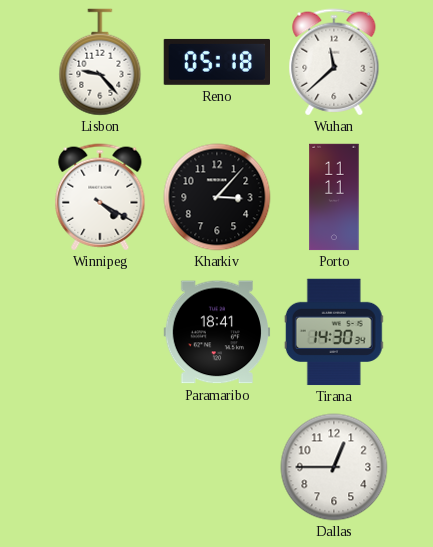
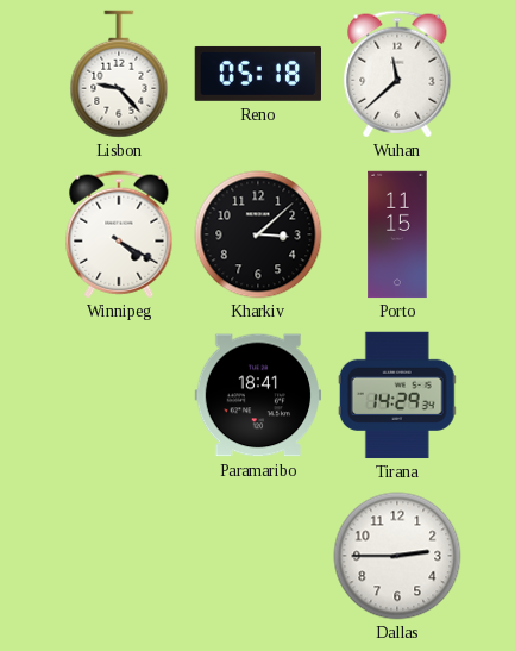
Kharkiv: 3:07 -> 3:08 (258, 234)
Porto: 11:11 -> 11:15 (397, 234)
Tirana: 14:30 -> 14:29 (397, 395)
Dallas: 12:45 -> 2:45 (397, 556)
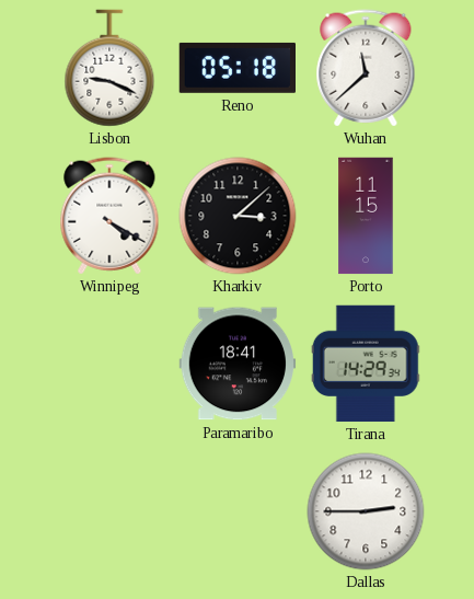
Lisbon: 9:23 -> 9:19 (109, 68)
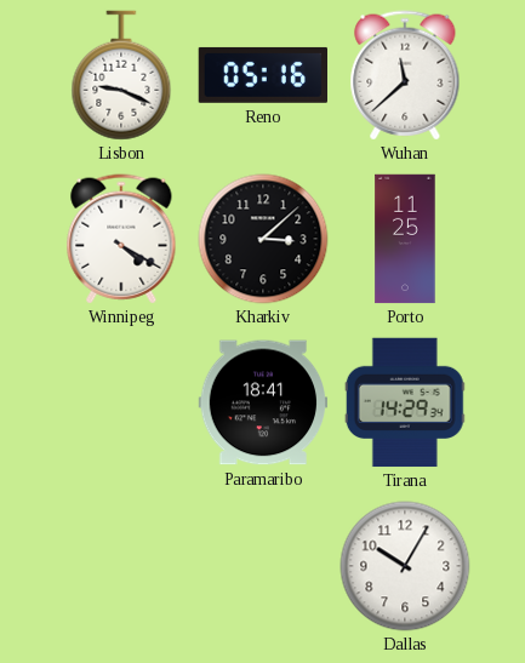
Reno: 05:18 -> 05:16 (262, 75)
Porto: 11:15 -> 11:25 (405, 239)
Dallas: 2:45 -> 10:05 (405, 566)
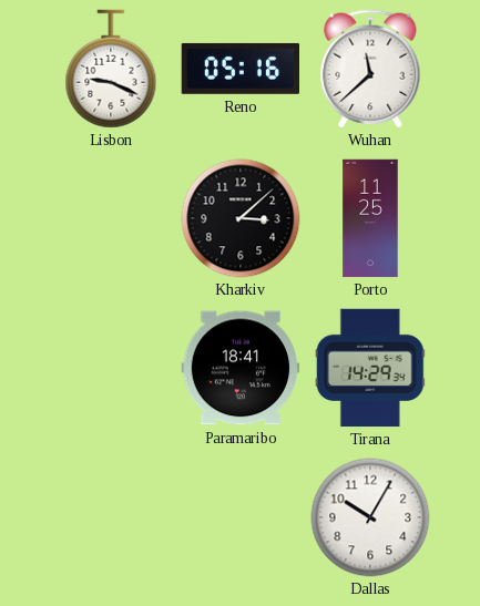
Winnipeg: 4:20 -> none (121, 239)
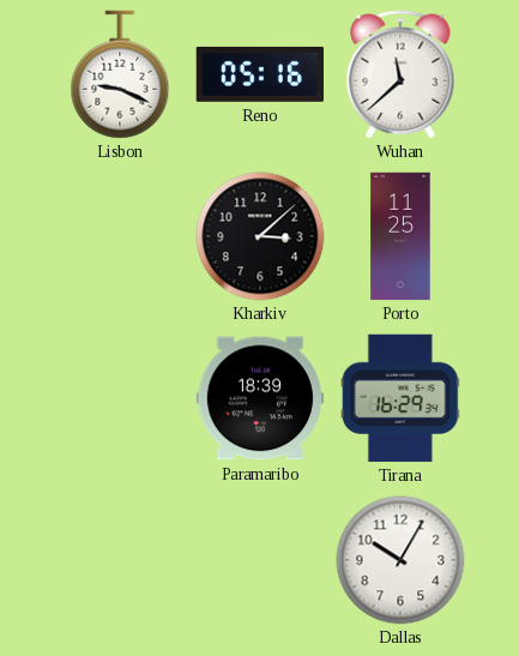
Paramaribo: 18:41 -> 18:39 (260, 398)
Tirana: 14:29 -> 16:29 (400, 398)
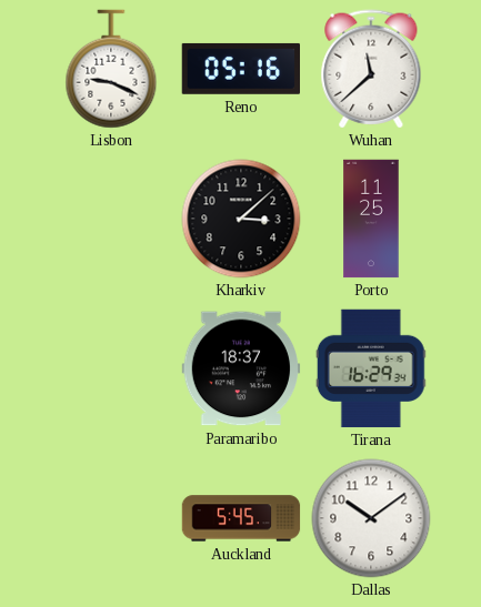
Paramaribo: 18:39 -> 18:37 (241, 368)
Auckland: none -> 5:45 (241, 518)
Dallas: 10:05 -> 10:09 (371, 518)
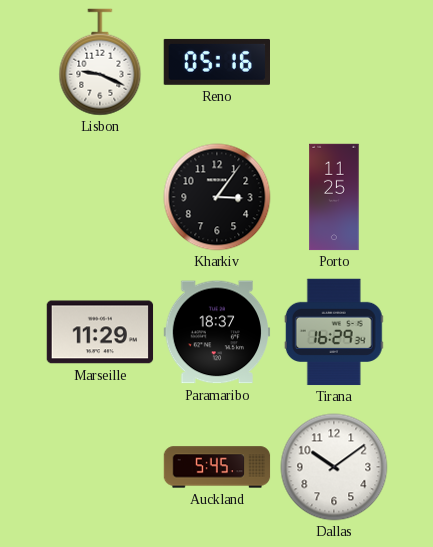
Wuhan: 11:38 -> none (371, 69)
Kharkiv: 3:08 -> 3:06 (217, 197)
Marseille: none -> 11:29 (100, 332)
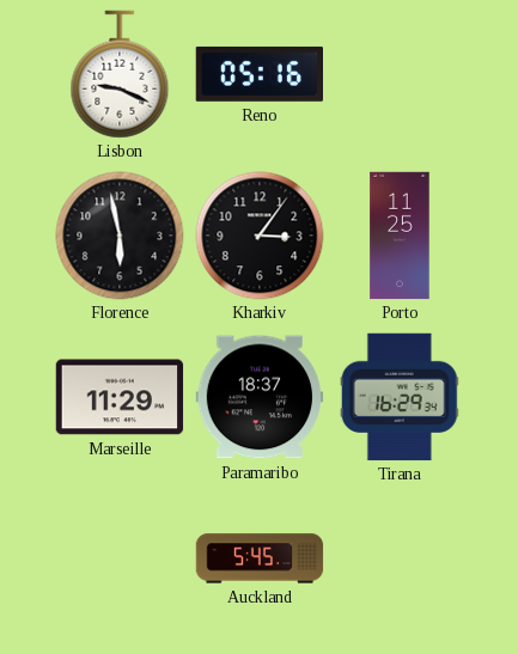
Florence: none -> 5:58 (120, 236)
Dallas: 10:09 -> none (334, 467)
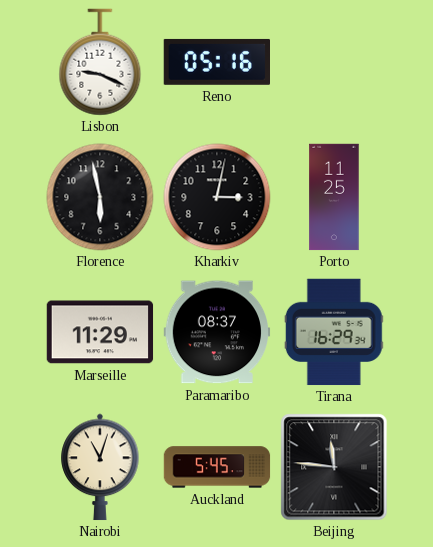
Kharkiv: 3:06 -> 3:02 (217, 197)
Paramaribo: 18:37 -> 08:37 (217, 332)
Nairobi: none -> 11:03 (100, 467)
Beijing: none -> 11:46 (334, 467)
